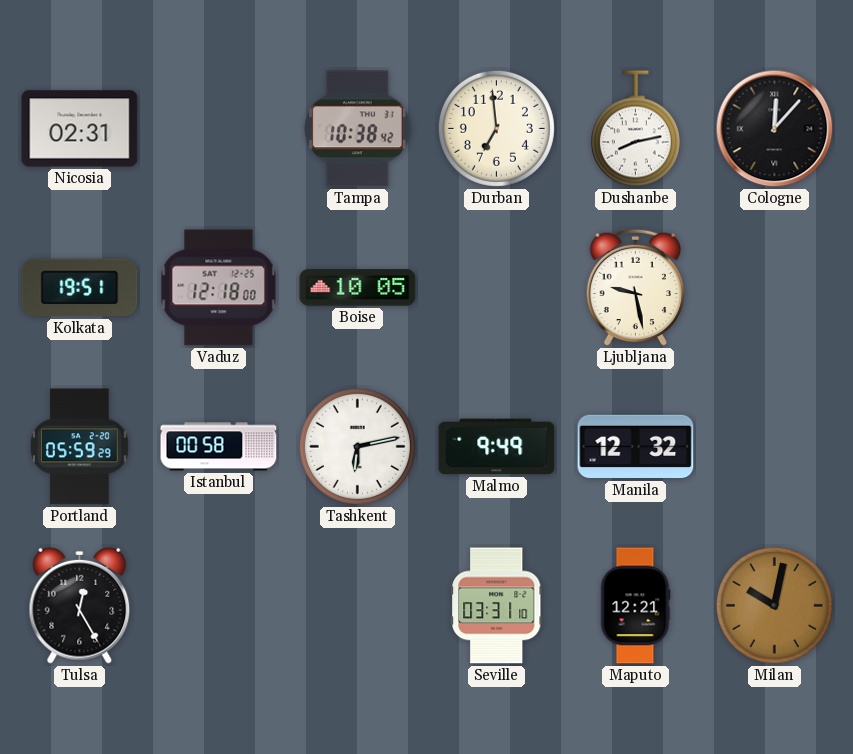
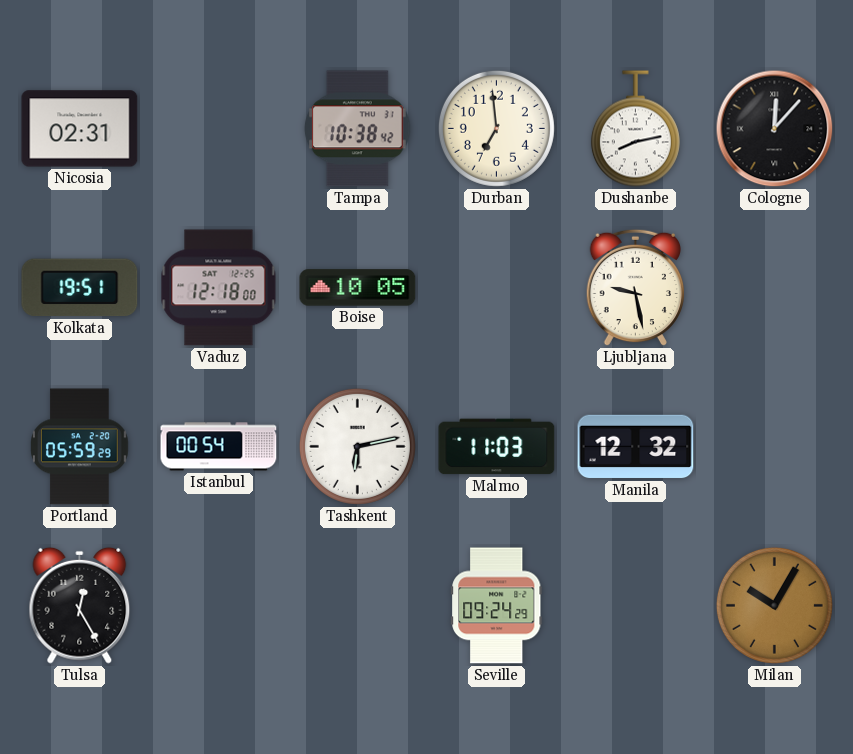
Istanbul: 00:58 -> 00:54 (219, 447)
Malmo: 9:49 -> 11:03 (497, 447)
Seville: 03:31 -> 09:24 (497, 606)
Maputo: 12:21 -> none (635, 606)
Milan: 10:02 -> 10:05 (774, 605)
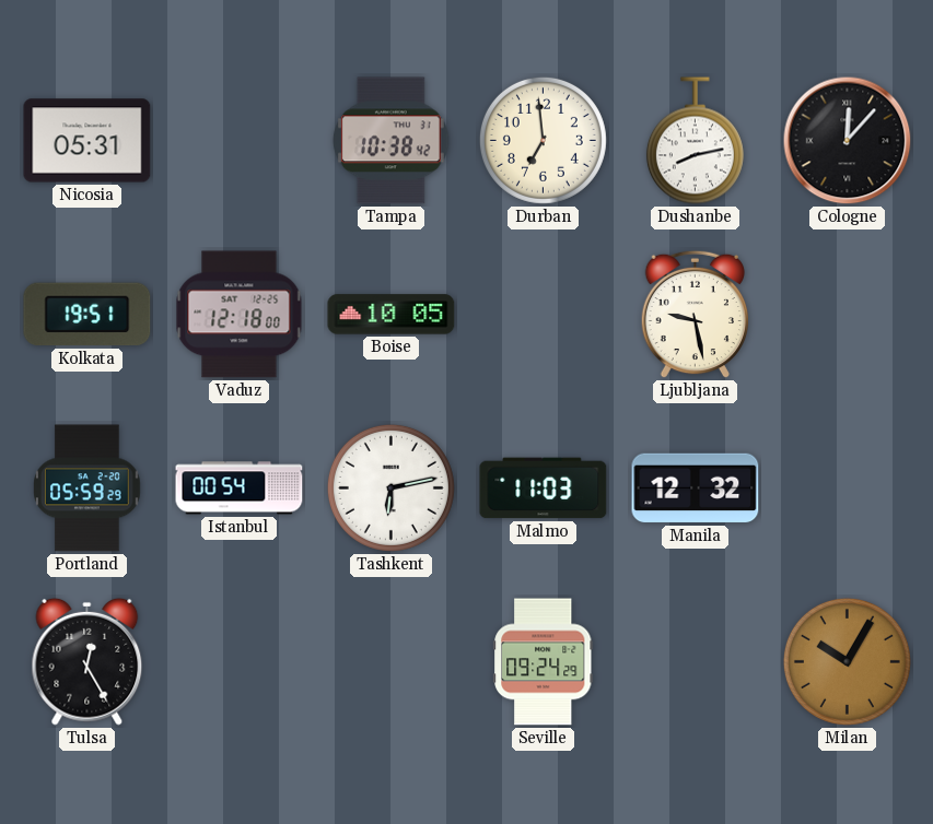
Nicosia: 02:31 -> 05:31 (88, 141)
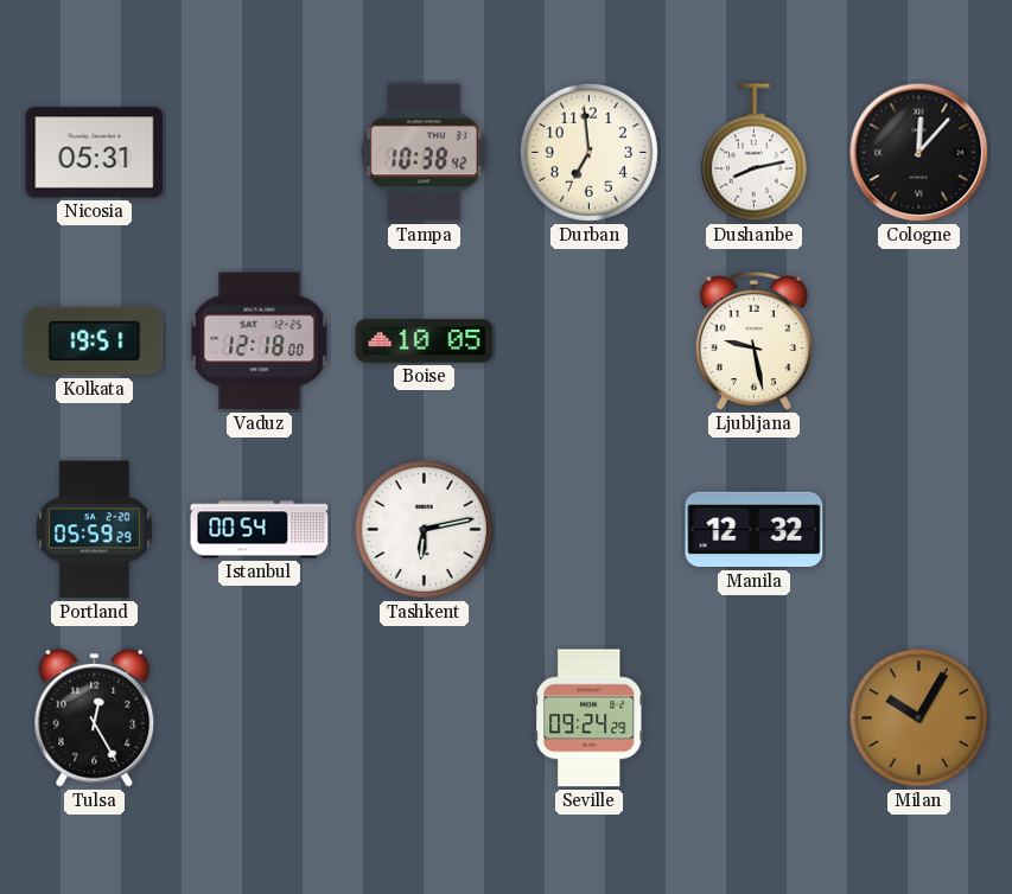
Malmo: 11:03 -> none (544, 488)
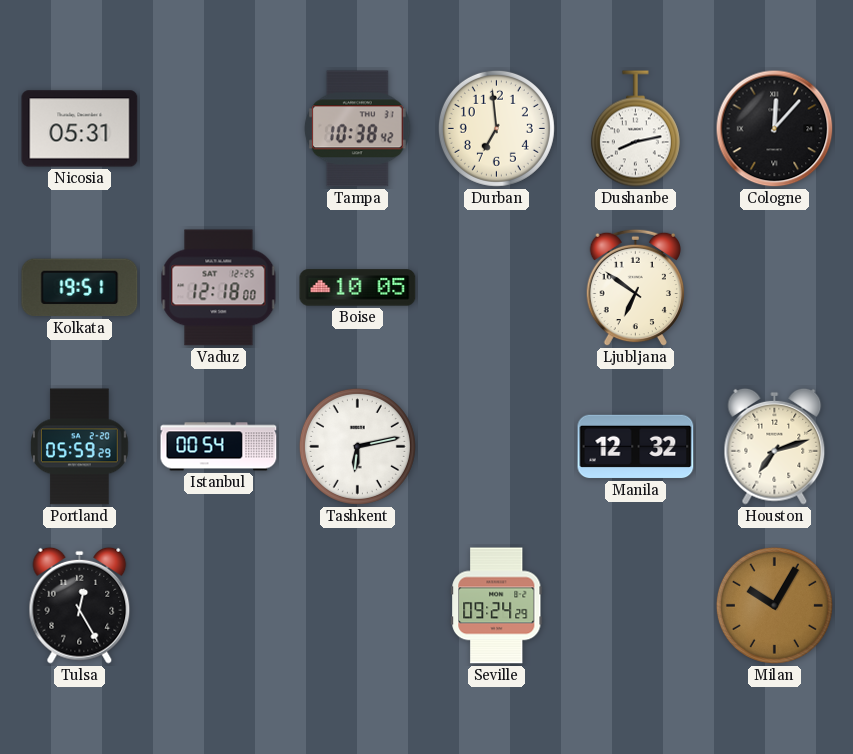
Ljubljana: 9:28 -> 6:51 (635, 288)
Houston: none -> 7:12 (775, 446)
